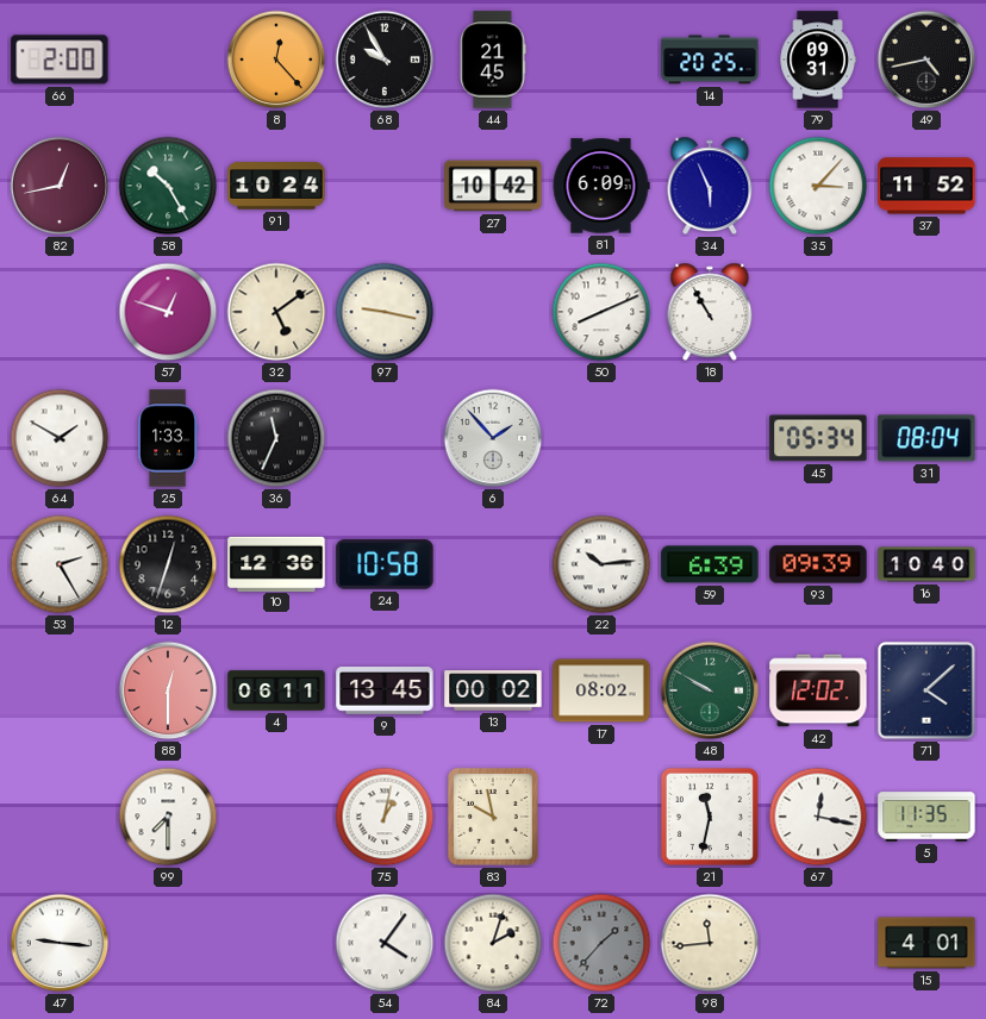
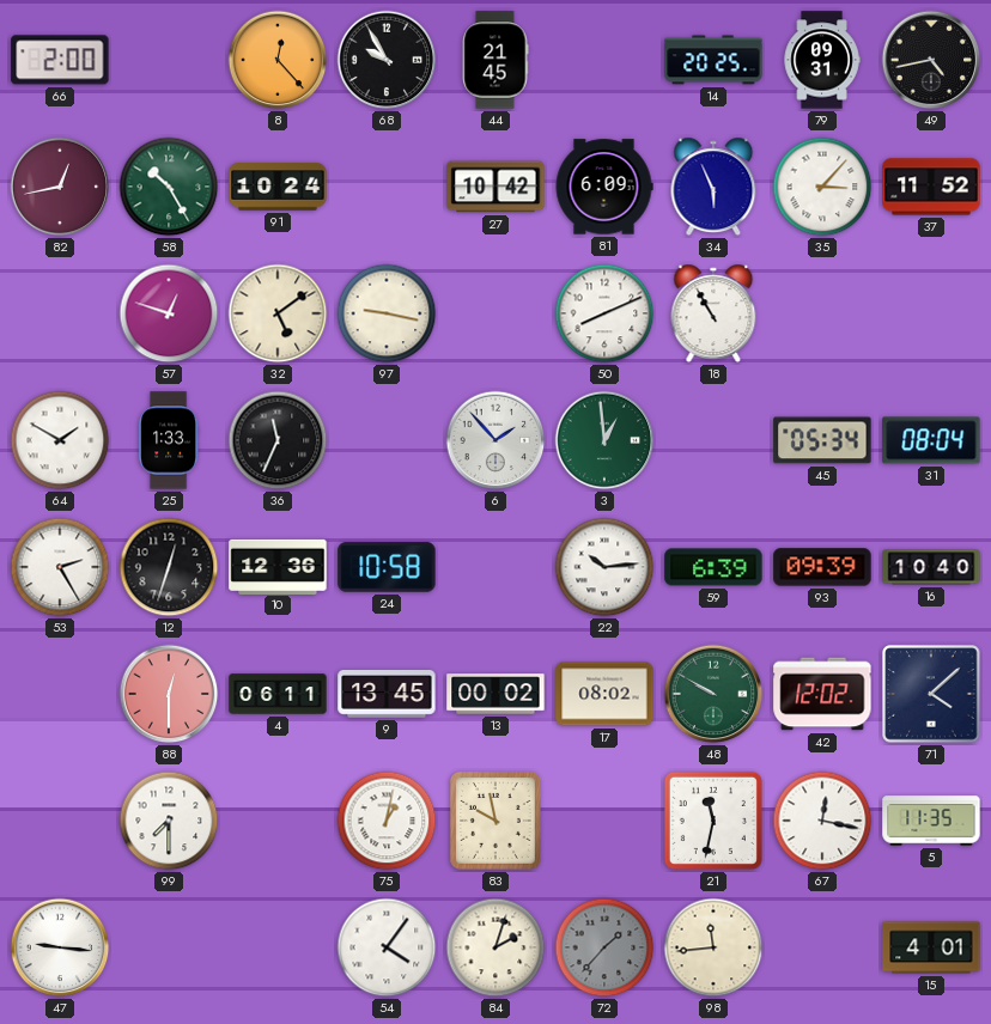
3: none -> 12:59 (604, 440)
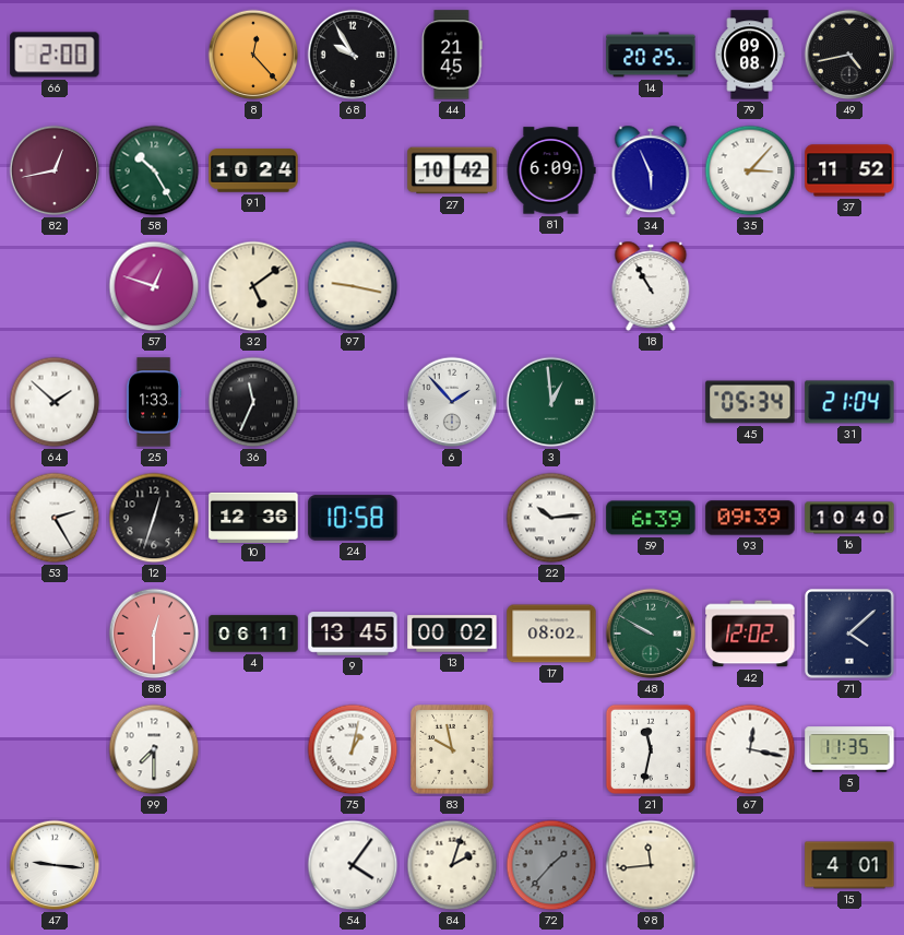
79: 09:31 -> 09:08 (750, 55)
50: 8:11 -> none (604, 313)
64: 1:50 -> 1:52 (55, 402)
31: 08:04 -> 21:04 (849, 402)
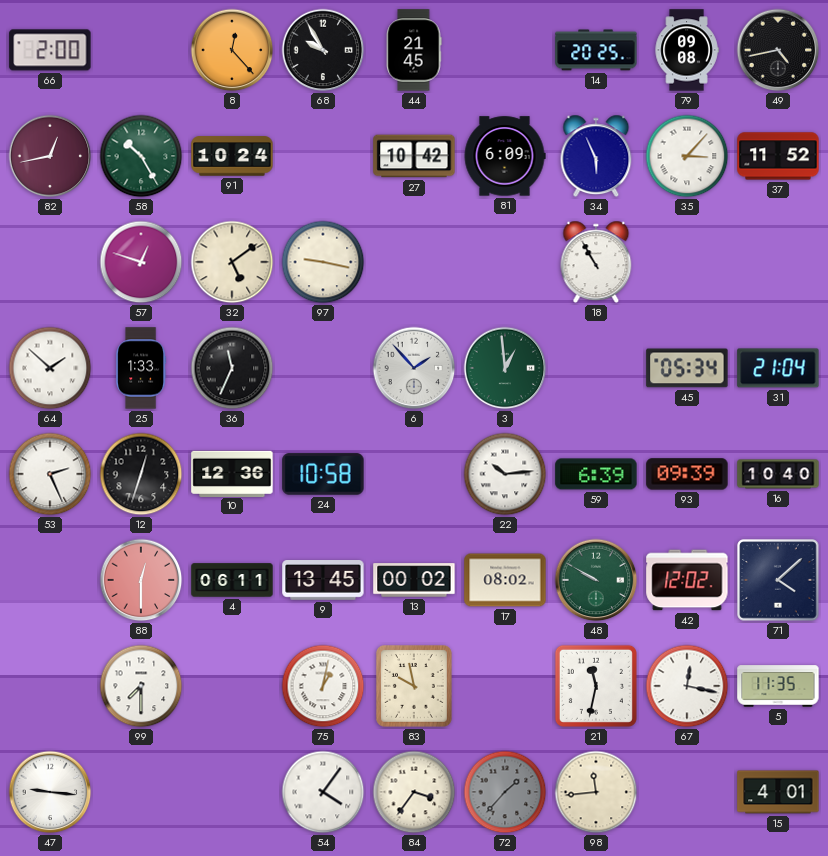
53: 2:25 -> 2:26 (50, 474)
84: 2:03 -> 3:36 (414, 792)
